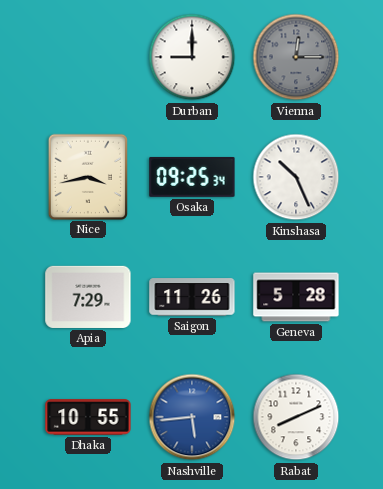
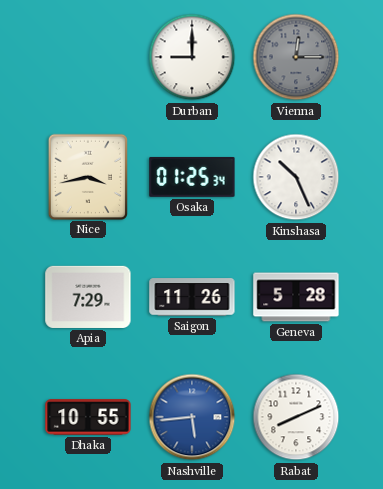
Osaka: 09:25 -> 01:25 (192, 177)
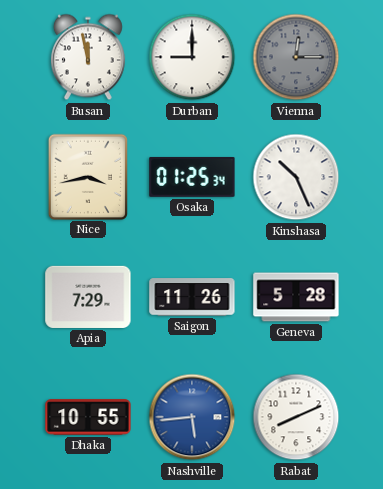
Busan: none -> 11:58 (88, 57)
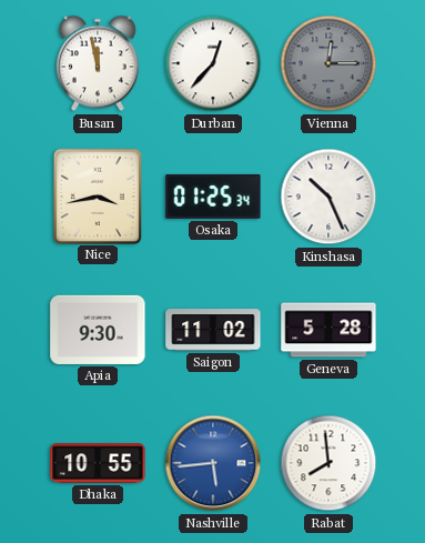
Durban: 9:00 -> 12:37 (213, 63)
Apia: 7:29 -> 9:30 (98, 330)
Saigon: 11:26 -> 11:02 (213, 330)
Rabat: 8:11 -> 7:59 (328, 463)
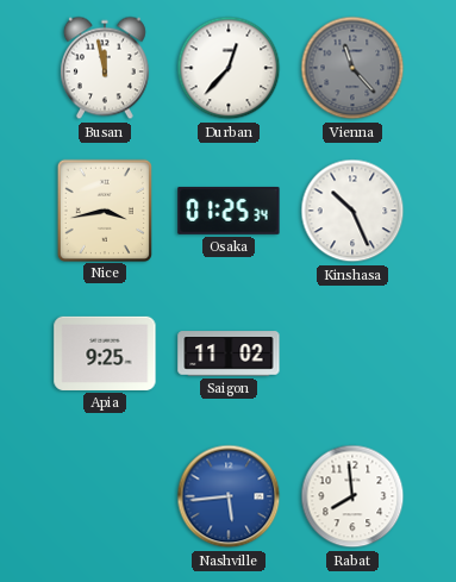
Vienna: 12:15 -> 11:23 (352, 68)
Apia: 9:30 -> 9:25 (105, 353)
Geneva: 5:28 -> none (328, 330)
Dhaka: 10:55 -> none (98, 463)
